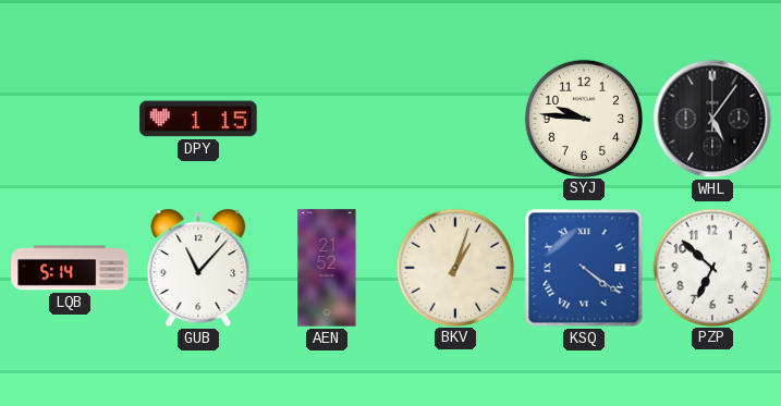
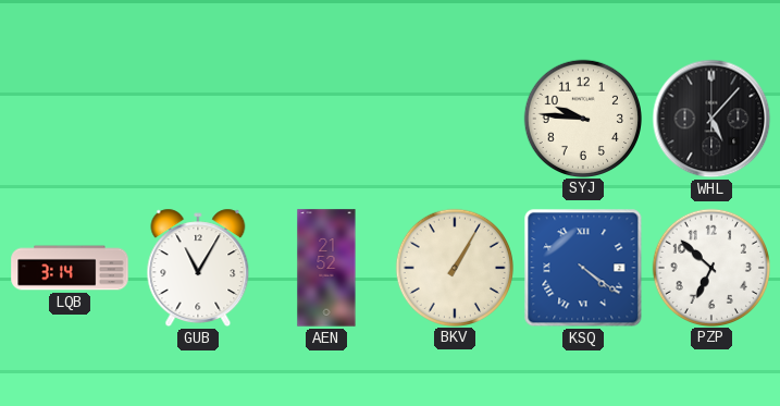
DPY: 1:15 -> none (198, 119)
WHL: 5:06 -> 5:07 (711, 119)
LQB: 5:14 -> 3:14 (70, 268)
GUB: 11:07 -> 11:05 (198, 268)
BKV: 1:03 -> 1:05 (454, 267)
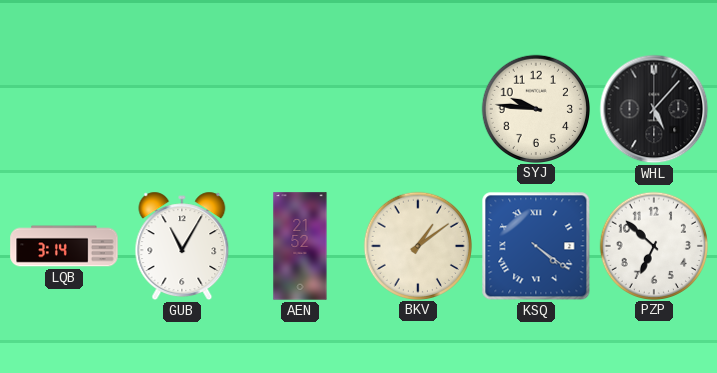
BKV: 1:05 -> 1:09 (417, 245)
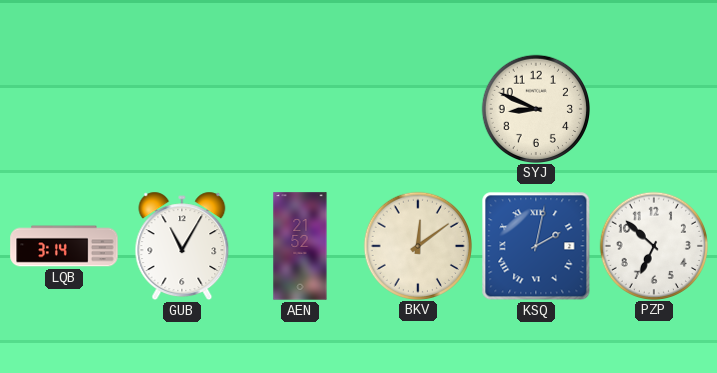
SYJ: 9:46 -> 8:49 (535, 108)
WHL: 5:07 -> none (654, 109)
BKV: 1:09 -> 12:09 (417, 245)
KSQ: 4:21 -> 2:02 (536, 246)
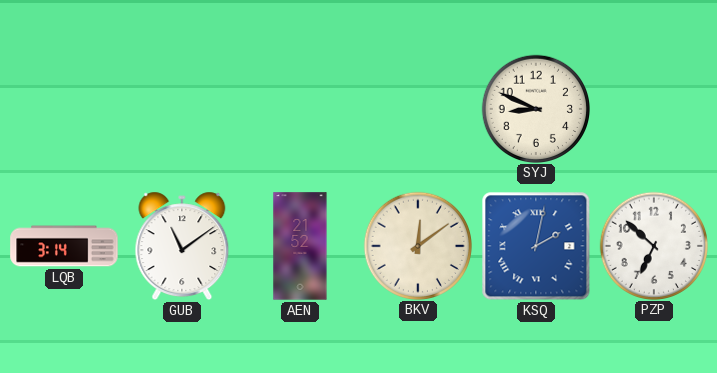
GUB: 11:05 -> 11:09 (182, 246)
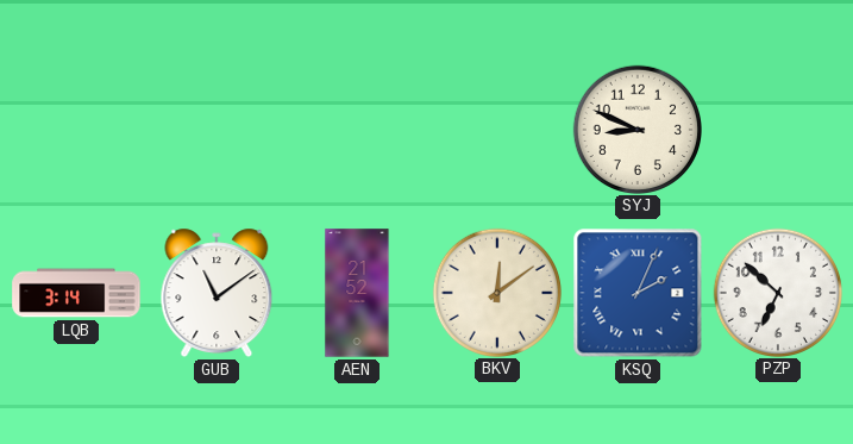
KSQ: 2:02 -> 2:04 (638, 293)
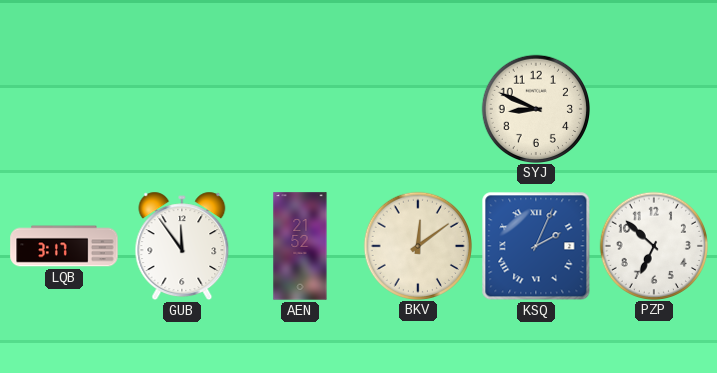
LQB: 3:14 -> 3:17 (64, 246)
GUB: 11:09 -> 11:54 (182, 246)
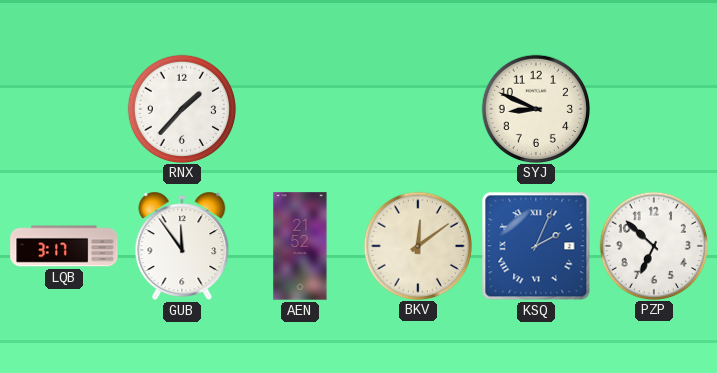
RNX: none -> 1:37 (181, 108)
